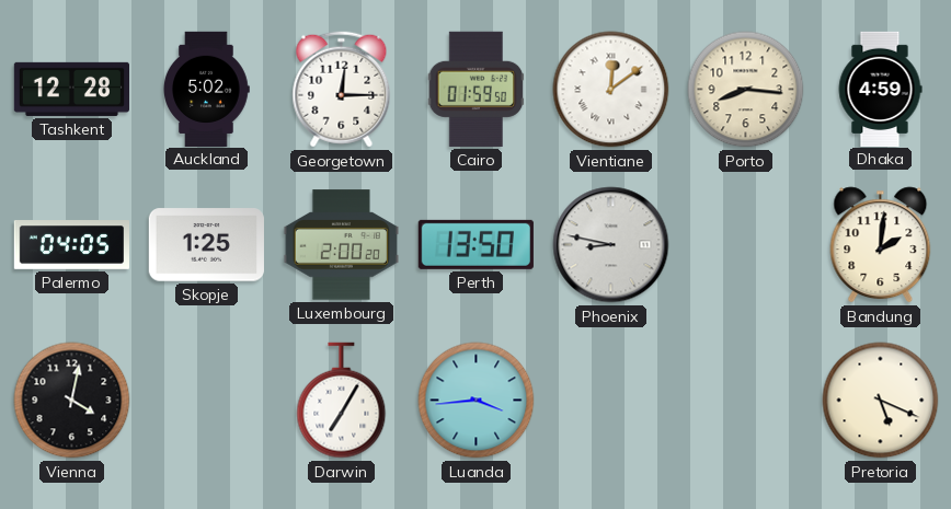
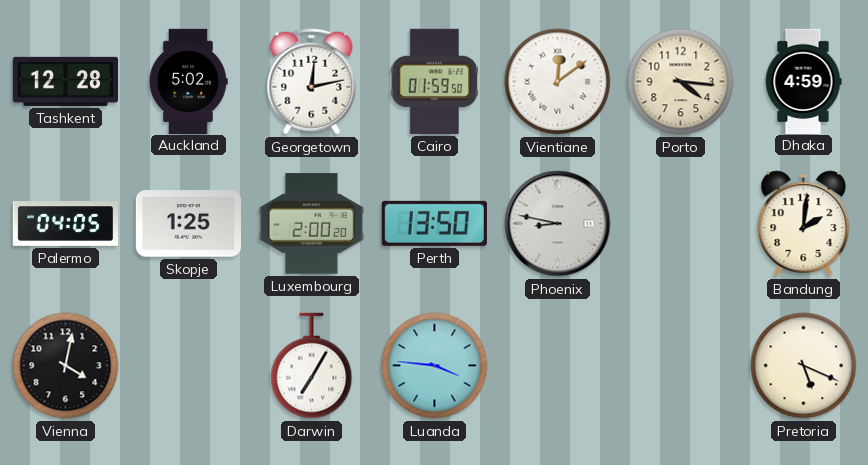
Georgetown: 12:15 -> 12:13 (312, 82)
Porto: 8:16 -> 4:16 (681, 82)
Luanda: 3:44 -> 3:46 (435, 366)
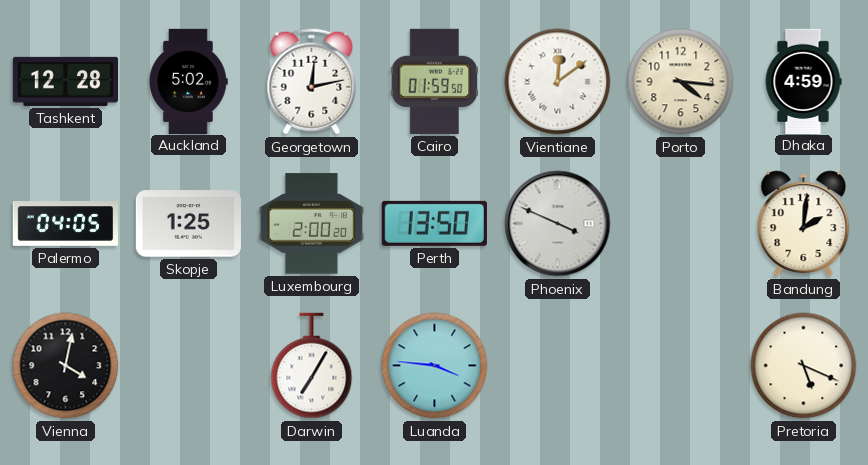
Phoenix: 8:47 -> 3:49 (558, 224)
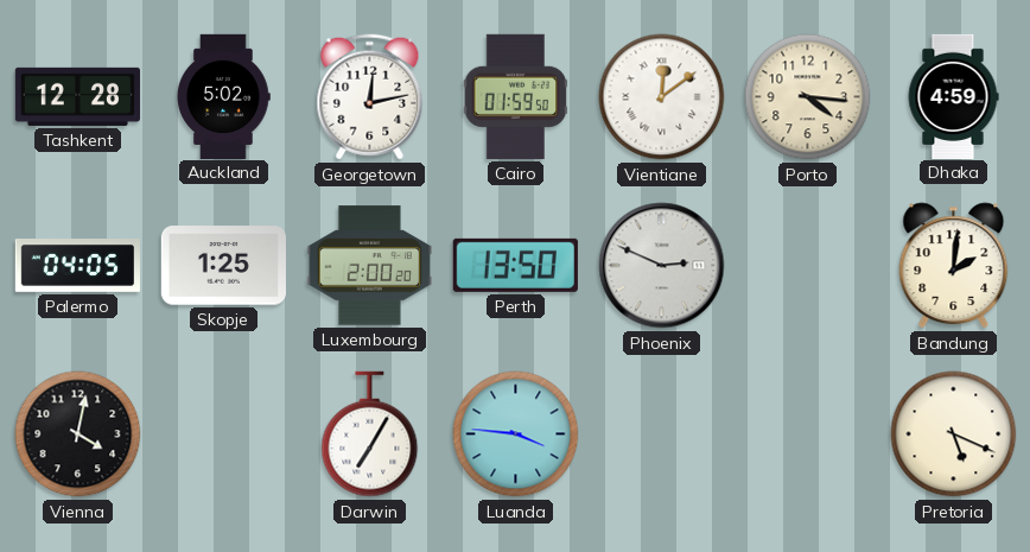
Phoenix: 3:49 -> 2:49 (662, 266)
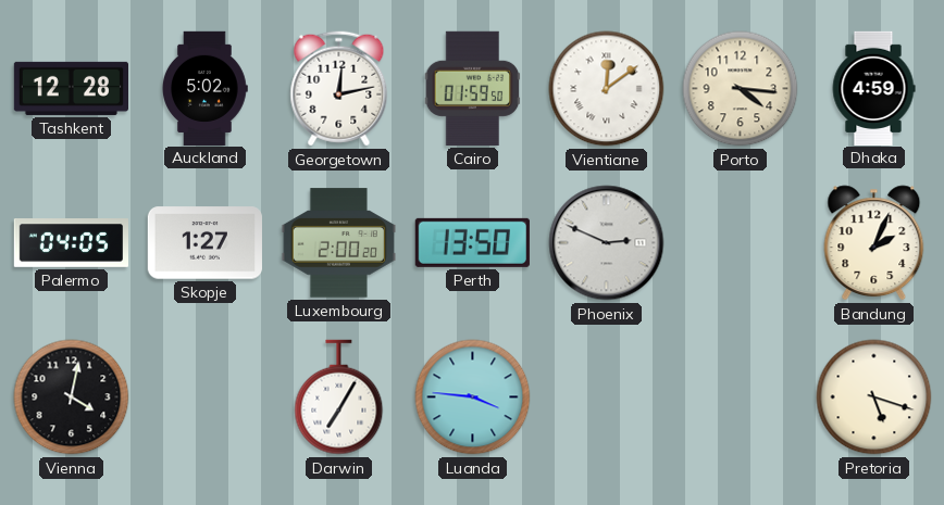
Skopje: 1:25 -> 1:27 (204, 243)
Bandung: 2:01 -> 2:04 (874, 243)
Pretoria: 5:19 -> 5:18 (874, 397)
